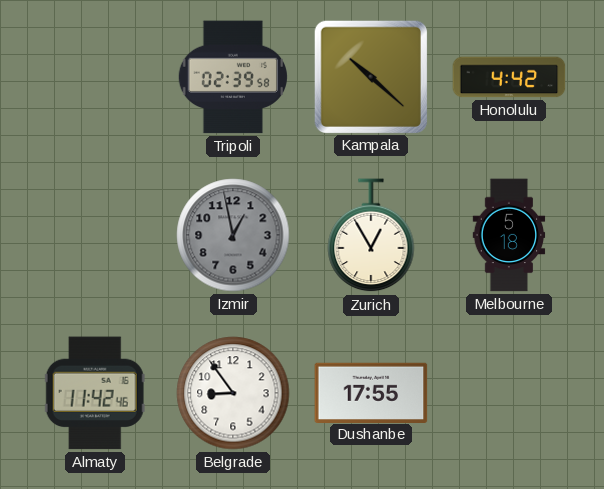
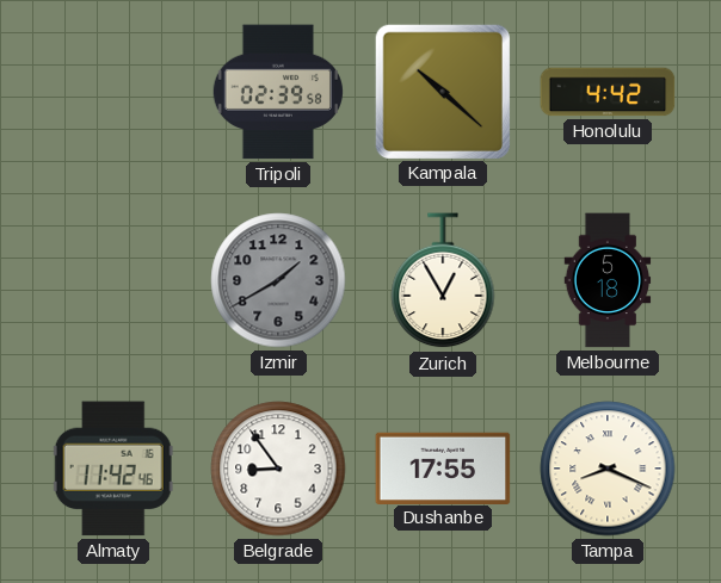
Izmir: 12:58 -> 1:40 (278, 280)
Tampa: none -> 8:19 (608, 469)
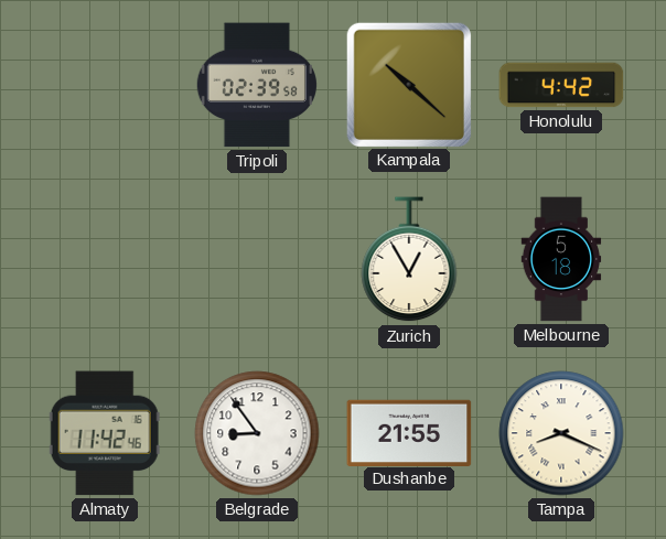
Izmir: 1:40 -> none (278, 280)
Dushanbe: 17:55 -> 21:55 (409, 432)
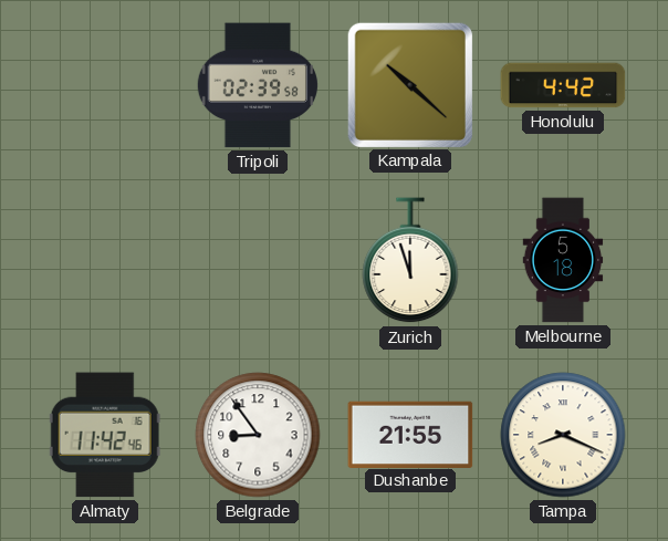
Zurich: 12:55 -> 11:57 (410, 261)
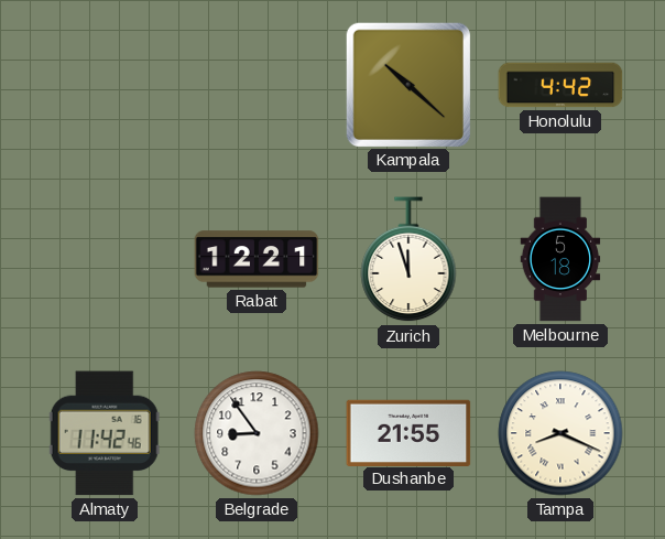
Tripoli: 02:39 -> none (257, 85)
Rabat: none -> 12:21 (257, 259)
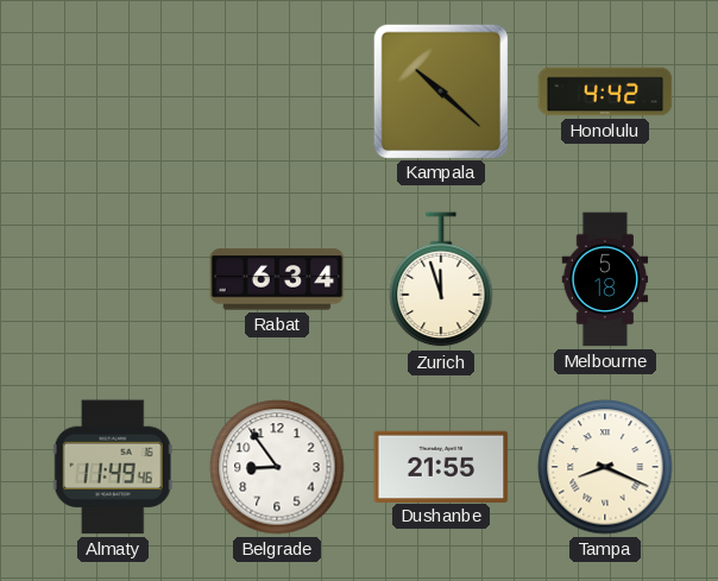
Rabat: 12:21 -> 6:34 (277, 279)
Almaty: 11:42 -> 11:49 (113, 467)
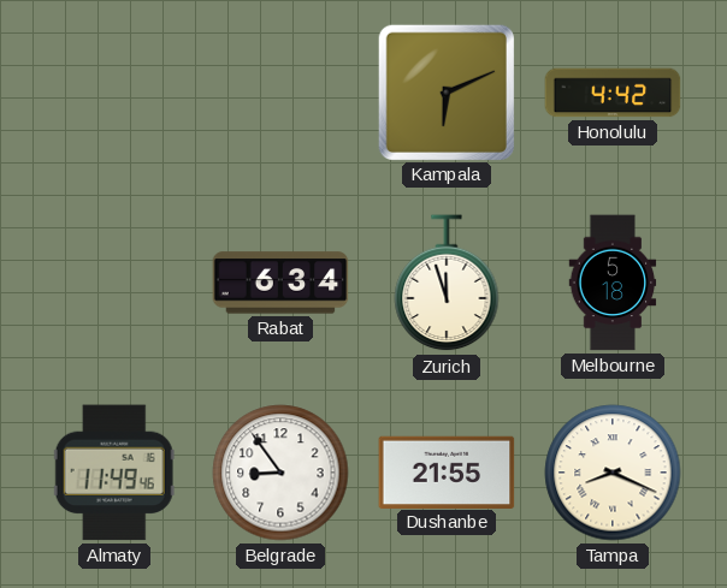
Kampala: 10:22 -> 6:11 (445, 91)
